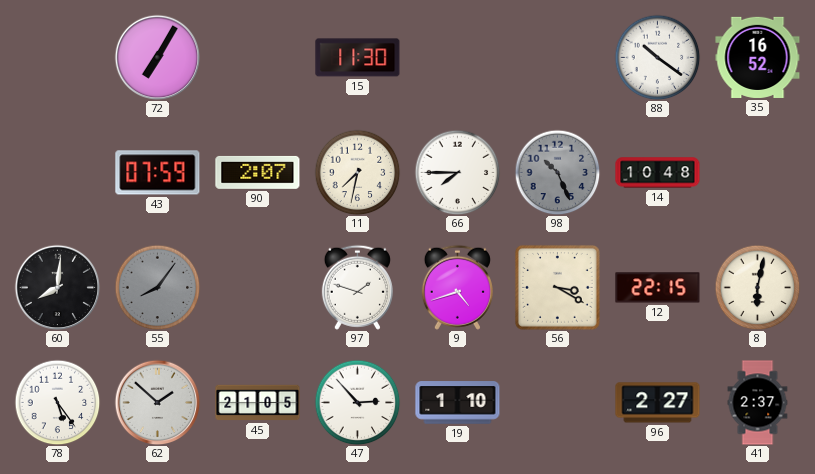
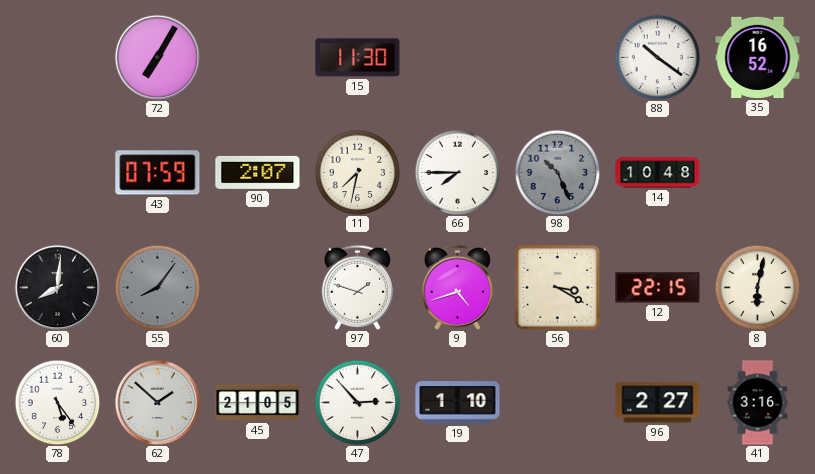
41: 2:37 -> 3:16 (758, 403)
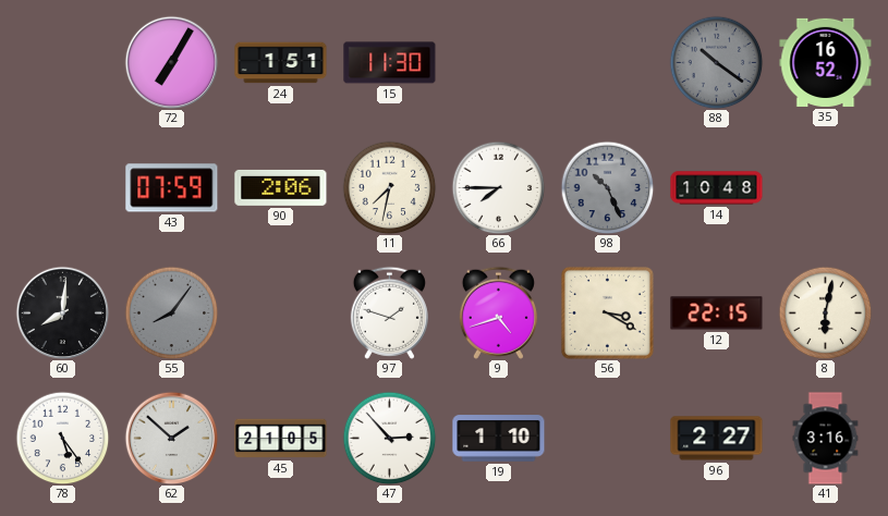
24: none -> 1:51 (281, 63)
88 dial: white -> grey (716, 62)
90: 2:07 -> 2:06 (281, 187)
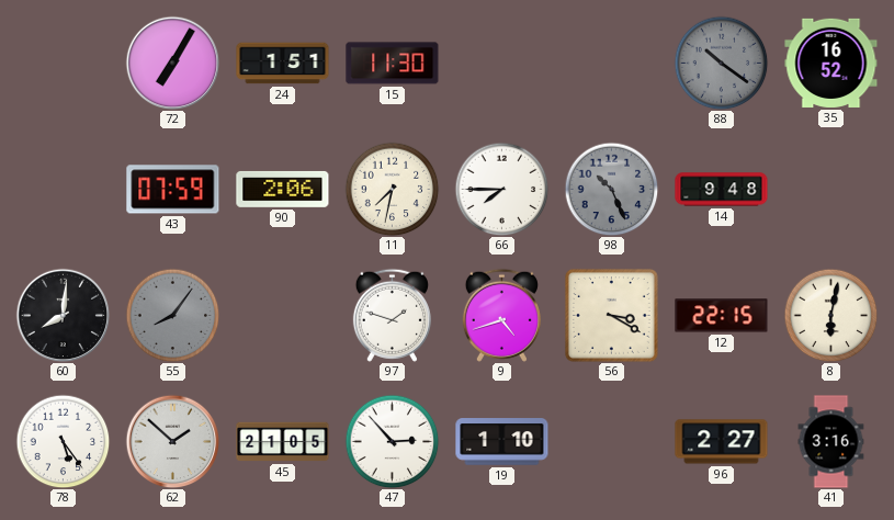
14: 10:48 -> 9:48 (722, 190)
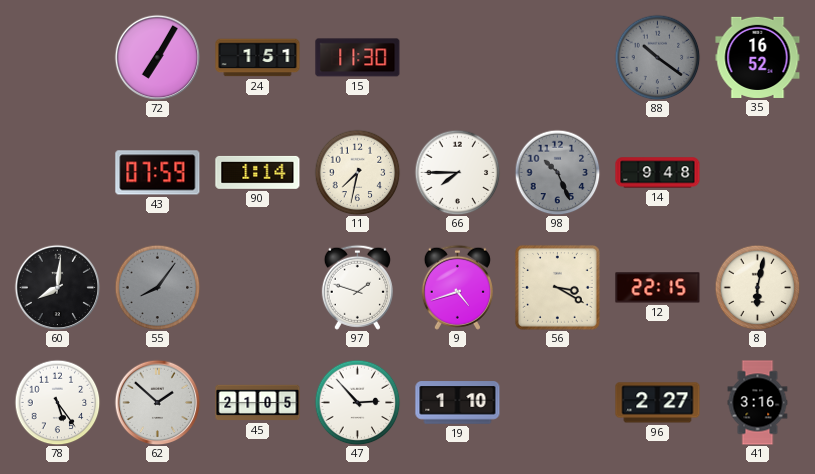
90: 2:06 -> 1:14 (258, 172)
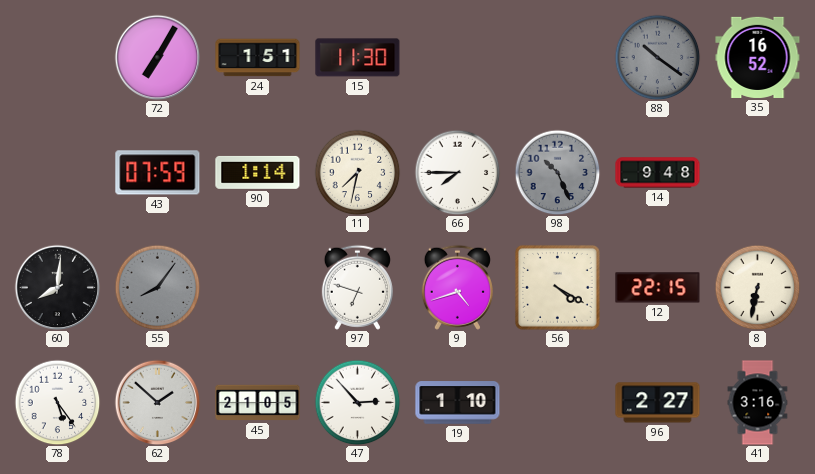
97: 1:48 -> 6:48 (357, 287)
56: 3:20 -> 4:20 (557, 287)
8: 6:02 -> 6:32 (757, 287)
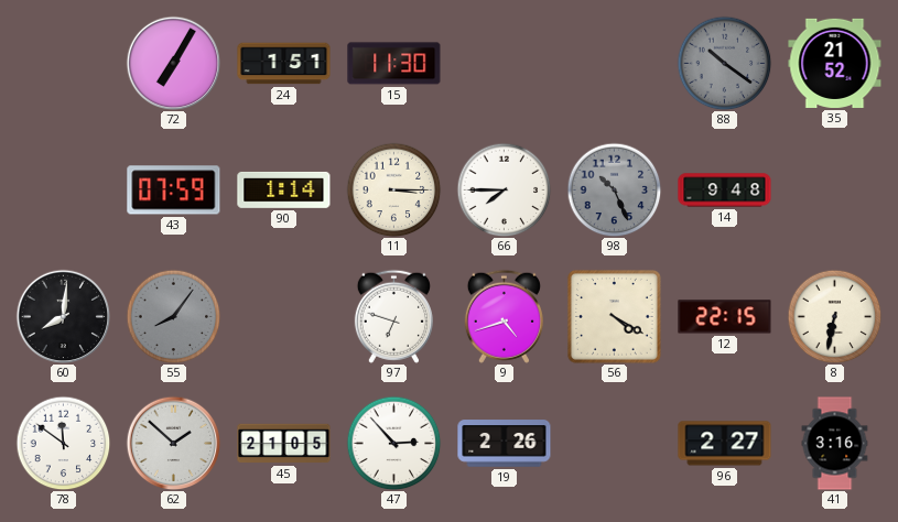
35: 16:52 -> 21:52 (835, 63)
11: 7:32 -> 3:15 (393, 189)
78: 5:24 -> 11:51 (63, 443)
19: 1:10 -> 2:26 (505, 444)
